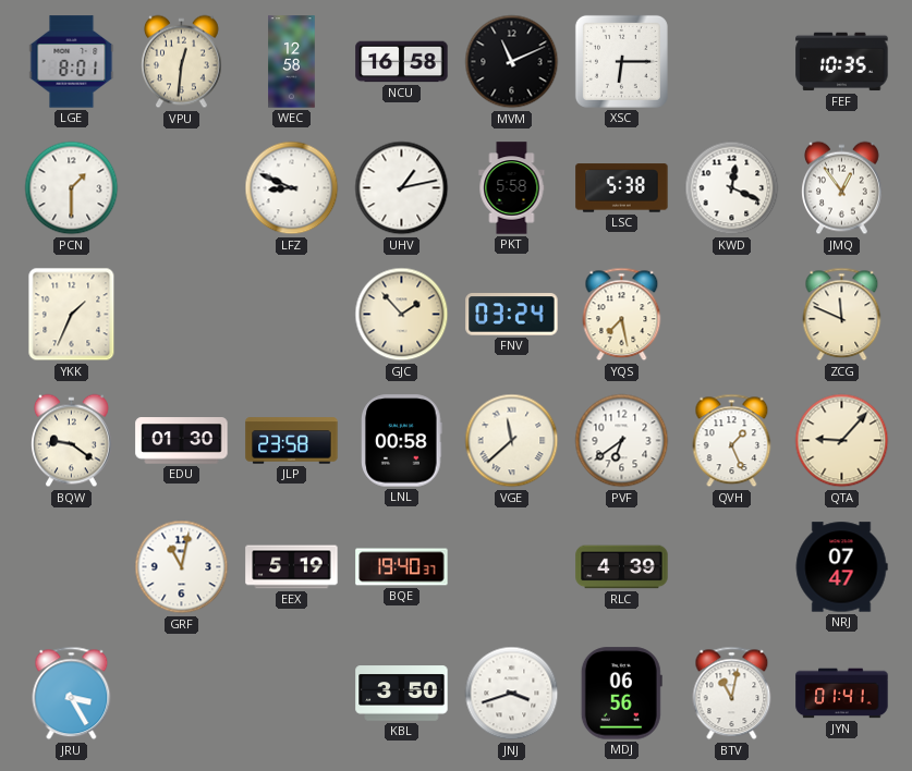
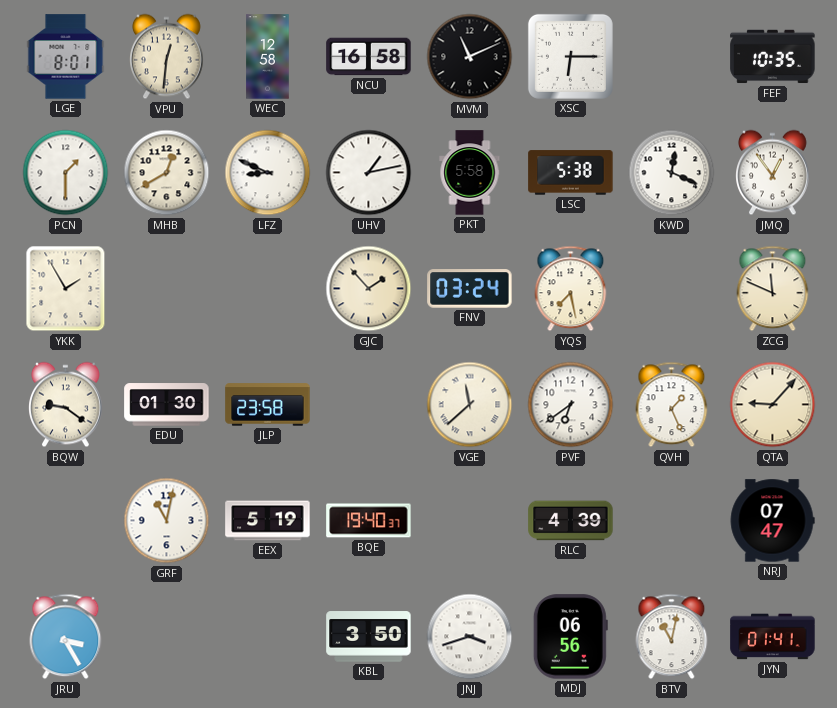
MHB: none -> 12:40 (167, 173)
YKK: 1:34 -> 1:55 (66, 289)
LNL: 00:58 -> none (402, 441)
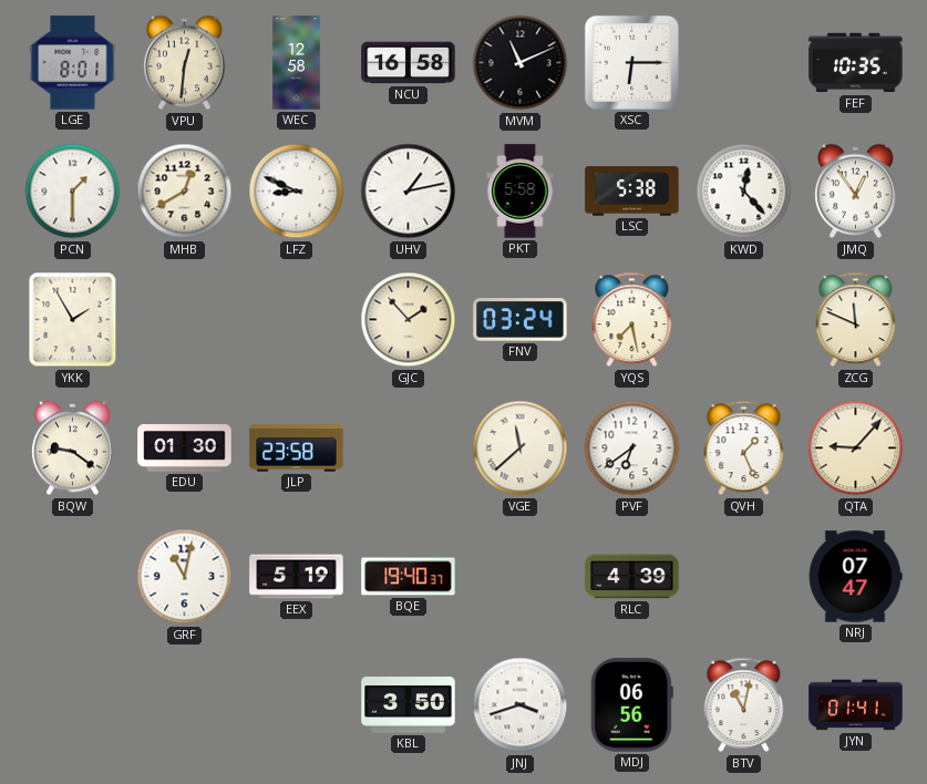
KWD: 12:19 -> 12:23 (744, 192)
JRU: 3:25 -> none (66, 637)
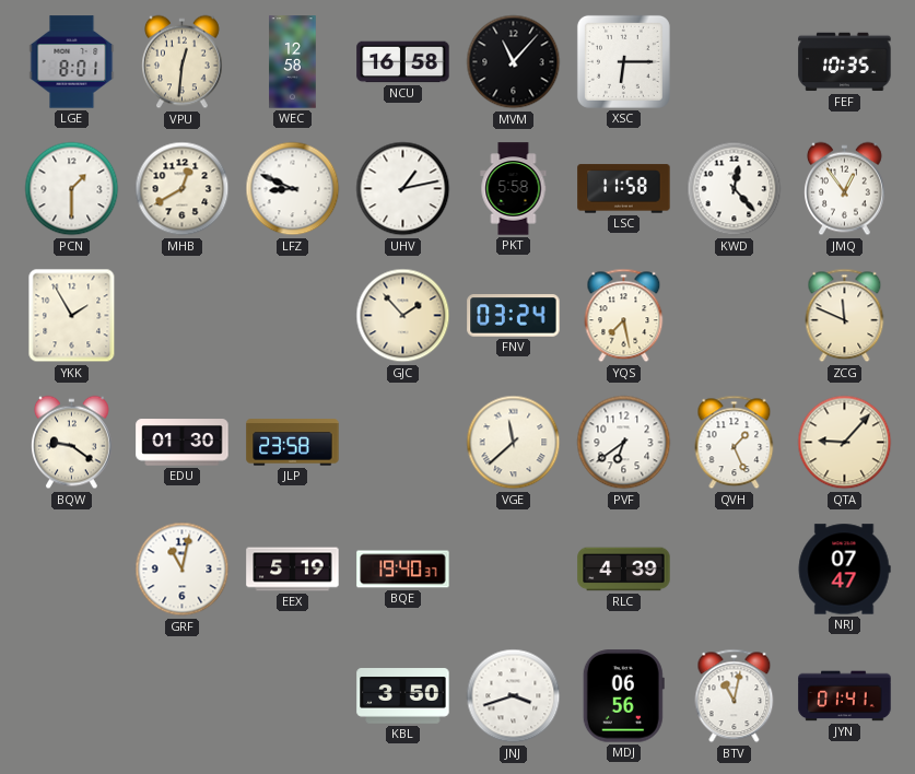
MVM: 11:11 -> 11:07 (514, 62)
LSC: 5:38 -> 11:58 (624, 189)
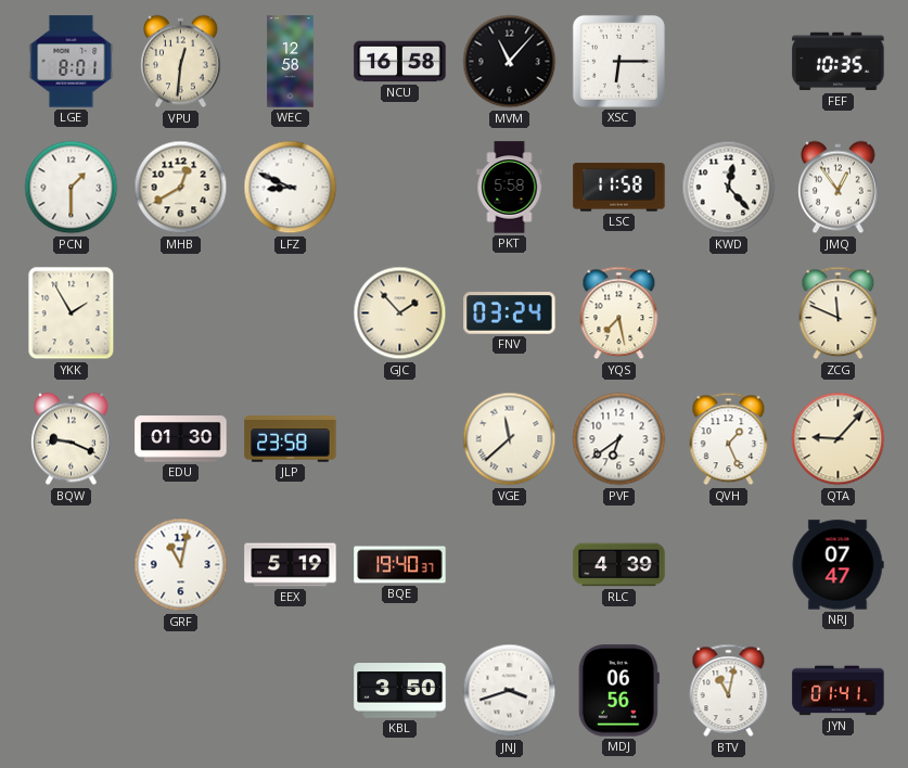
UHV: 1:13 -> none (403, 189)
BQW: 9:21 -> 9:19 (72, 439)
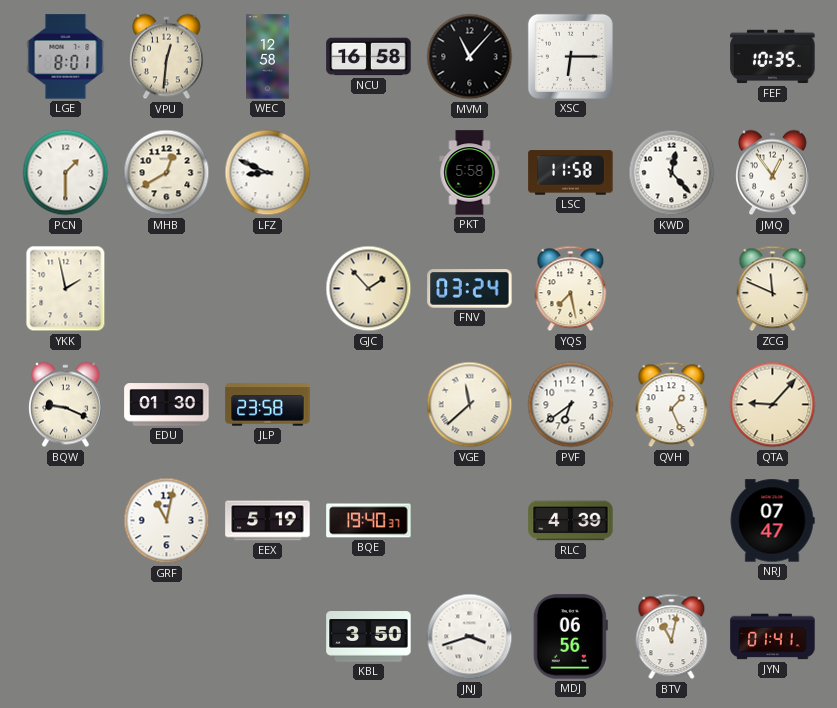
YKK: 1:55 -> 1:58 (66, 289)
